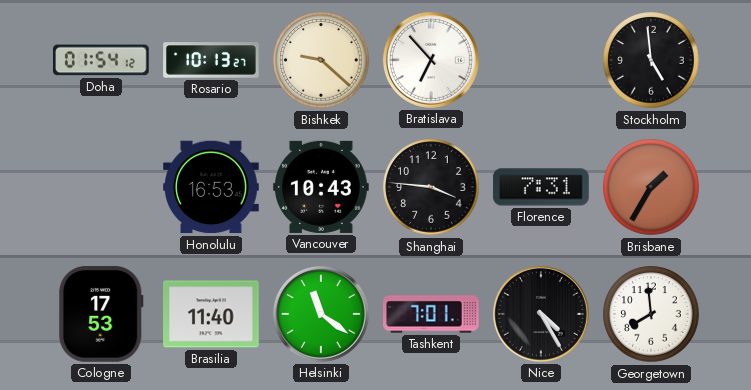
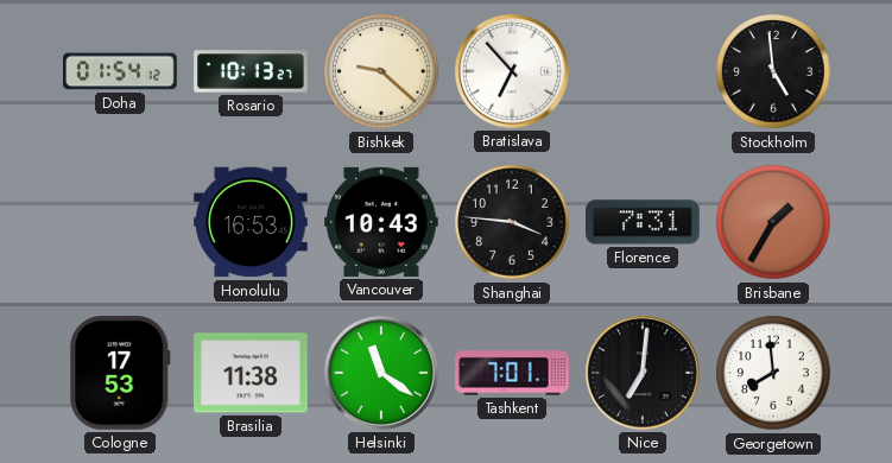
Brasilia: 11:40 -> 11:38 (252, 373)
Nice: 4:25 -> 7:01 (643, 373)
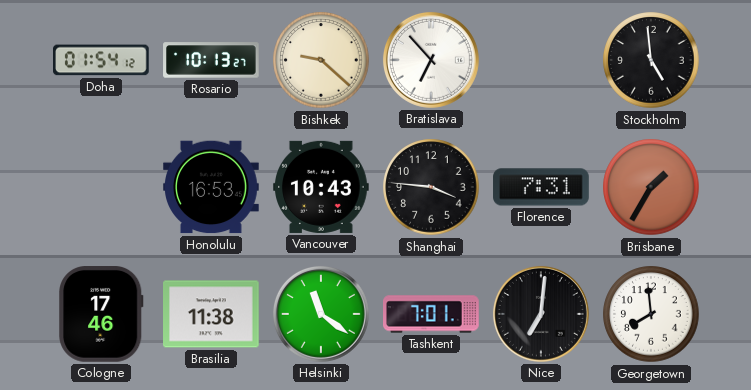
Cologne: 17:53 -> 17:46 (101, 315)
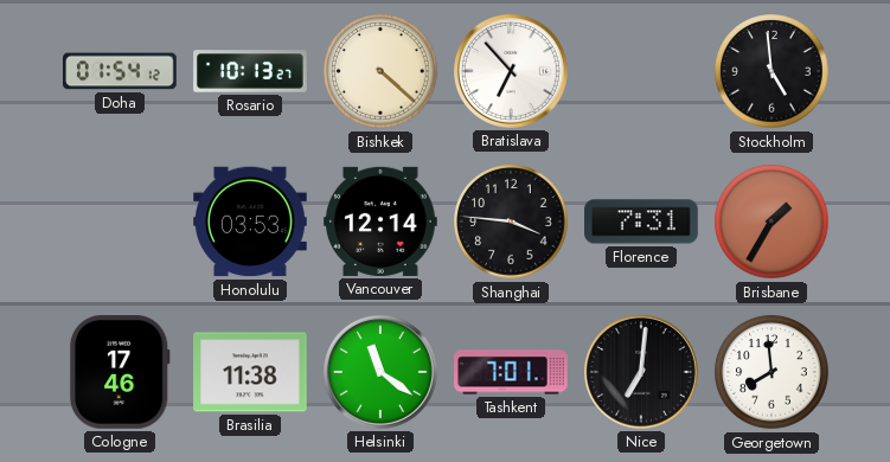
Bishkek: 9:22 -> 4:22 (380, 71)
Honolulu: 16:53 -> 03:53 (250, 222)
Vancouver: 10:43 -> 12:14 (382, 222)
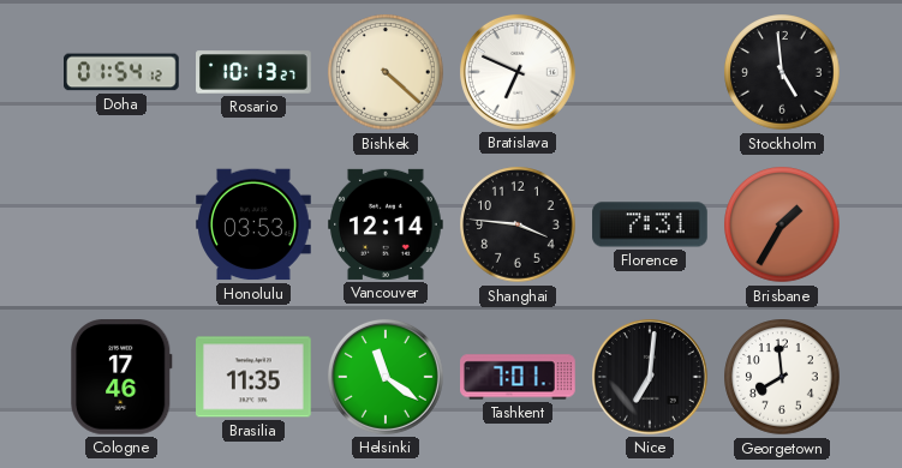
Bratislava: 6:53 -> 6:49 (518, 72)
Brasilia: 11:38 -> 11:35 (255, 377)
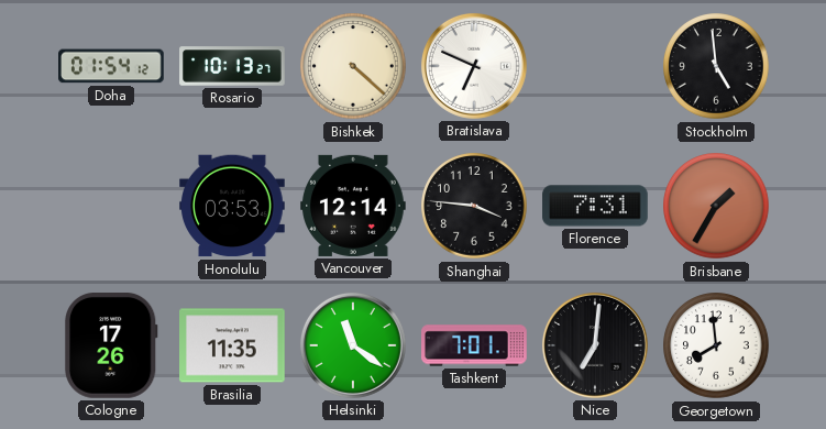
Cologne: 17:46 -> 17:26 (111, 346)
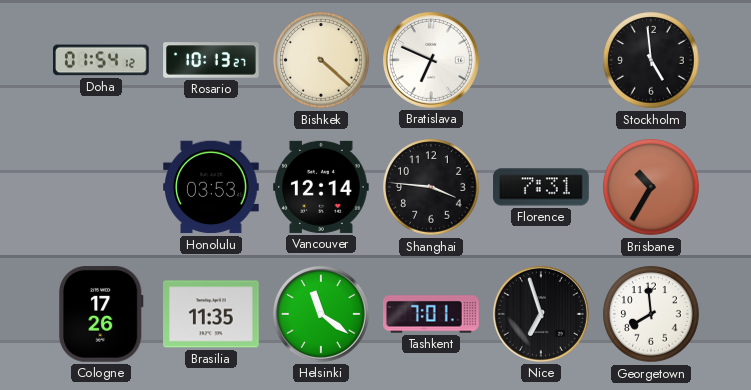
Brisbane: 1:35 -> 10:35 (651, 187)
Nice: 7:01 -> 6:57 (541, 314)
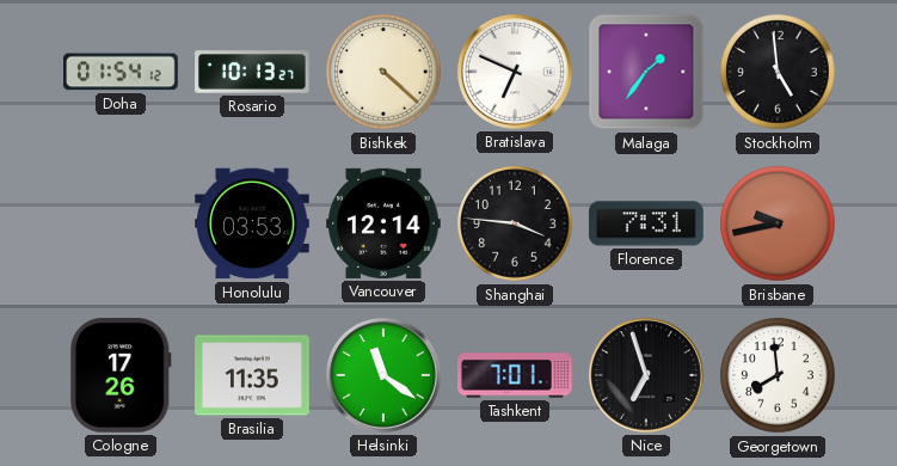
Malaga: none -> 1:36 (646, 72)
Brisbane: 10:35 -> 9:43 (778, 223)
